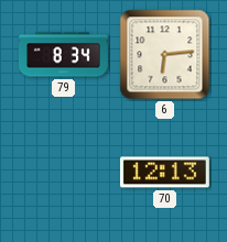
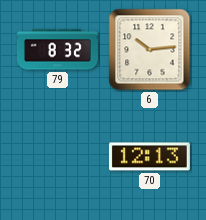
79: 8:34 -> 8:32 (57, 50)
6: 6:14 -> 10:14 (150, 50)
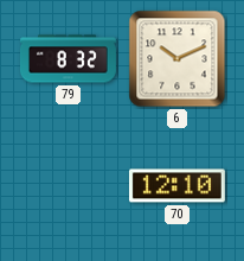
6: 10:14 -> 10:11 (178, 59)
70: 12:13 -> 12:10 (176, 186)
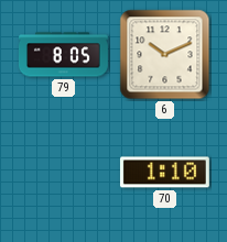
79: 8:32 -> 8:05 (63, 55)
70: 12:10 -> 1:10 (164, 173)
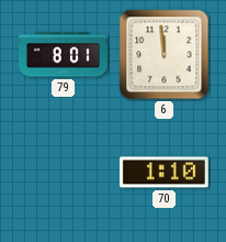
79: 8:05 -> 8:01 (63, 55)
6: 10:11 -> 11:59 (165, 55)
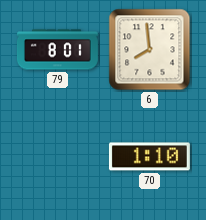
6: 11:59 -> 7:59 (150, 50)
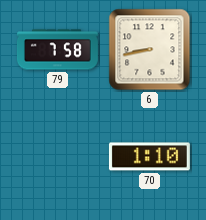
79: 8:01 -> 7:58 (57, 50)
6: 7:59 -> 8:43 (150, 50)
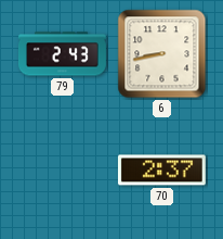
79: 7:58 -> 2:43 (62, 54)
70: 1:10 -> 2:37 (161, 171)
